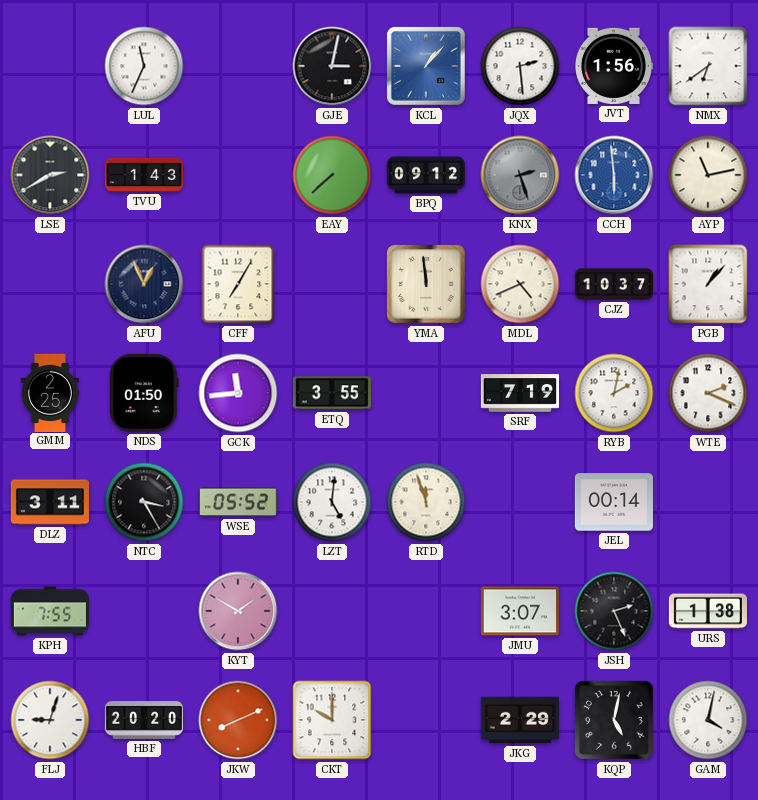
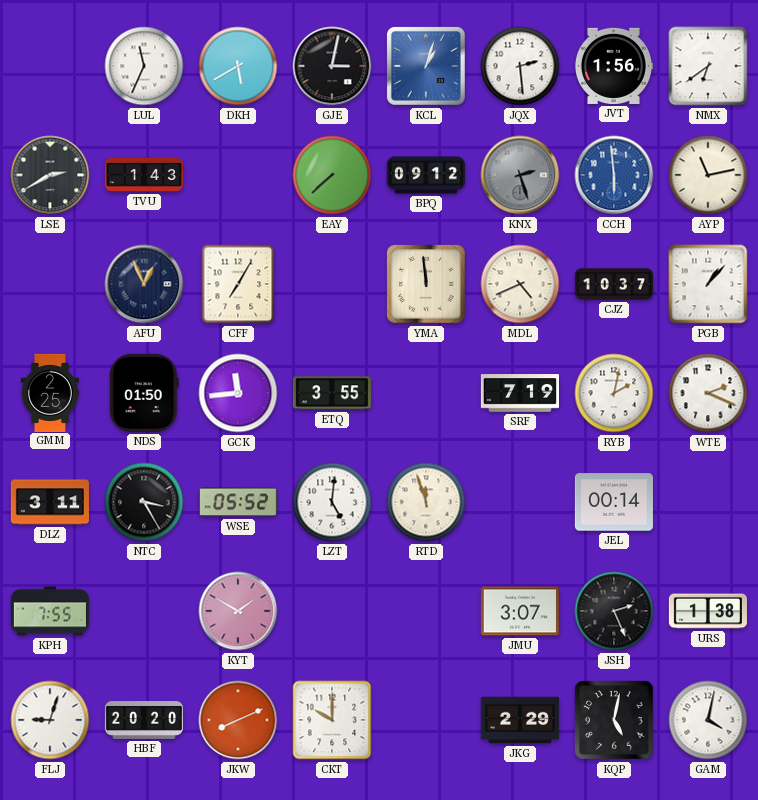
DKH: none -> 5:40 (238, 66)
KCL: 1:07 -> 1:03 (426, 66)
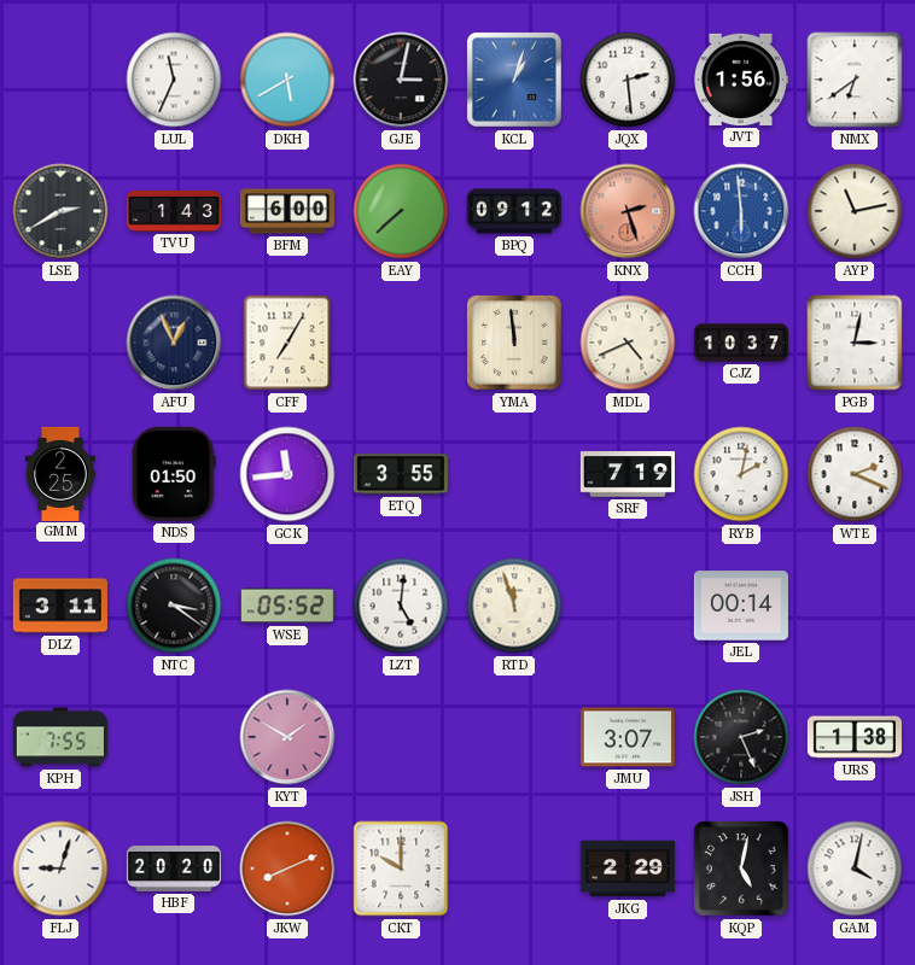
BFM: none -> 6:00 (286, 211)
KNX dial: grey -> salmon (628, 211)
PGB: 1:07 -> 3:02 (855, 343)
NTC: 3:25 -> 3:21 (174, 606)
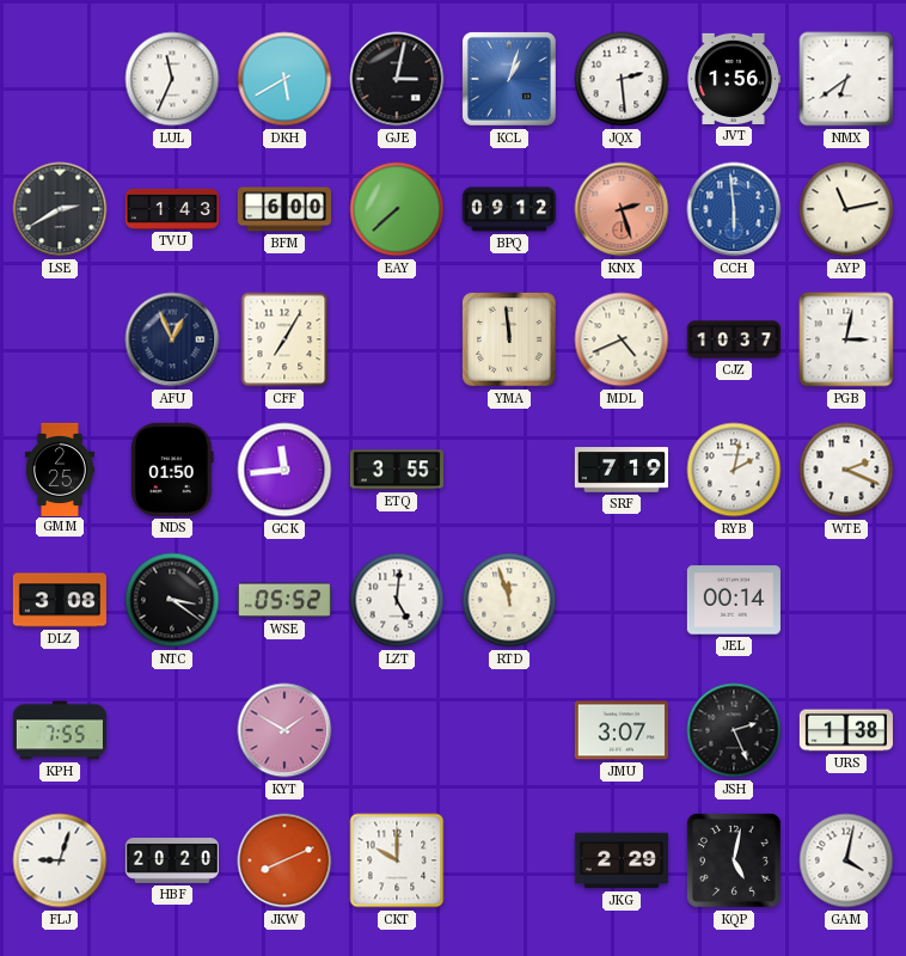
DLZ: 3:11 -> 3:08 (60, 600)
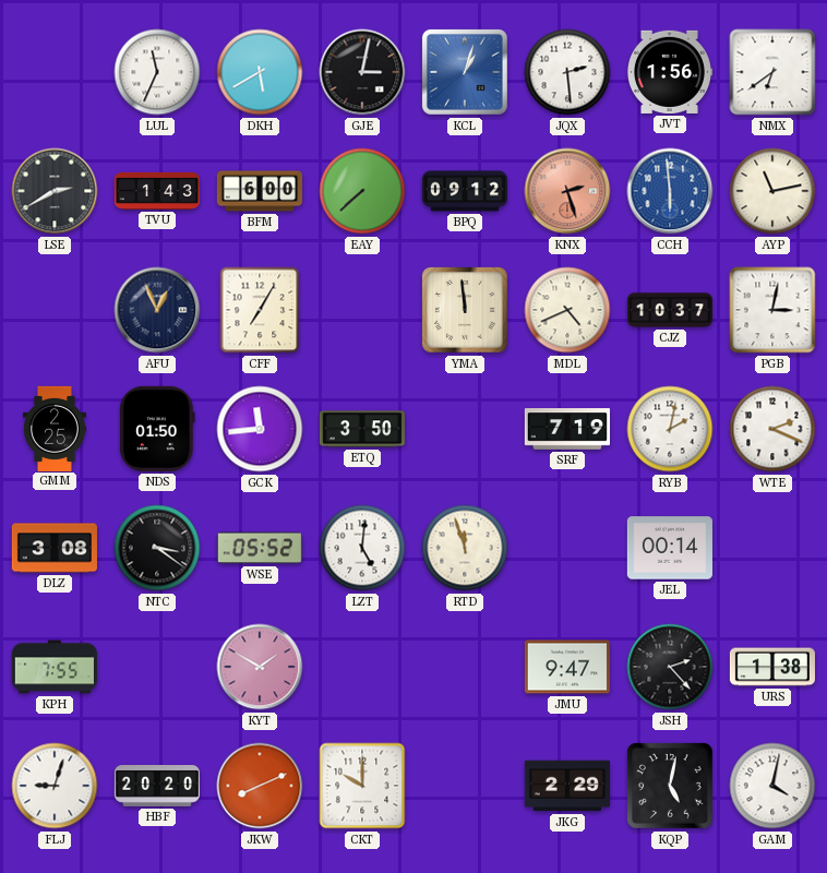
ETQ: 3:55 -> 3:50 (362, 429)
JMU: 3:07 -> 9:47 (567, 667)
JSH: 2:26 -> 2:23 (670, 667)
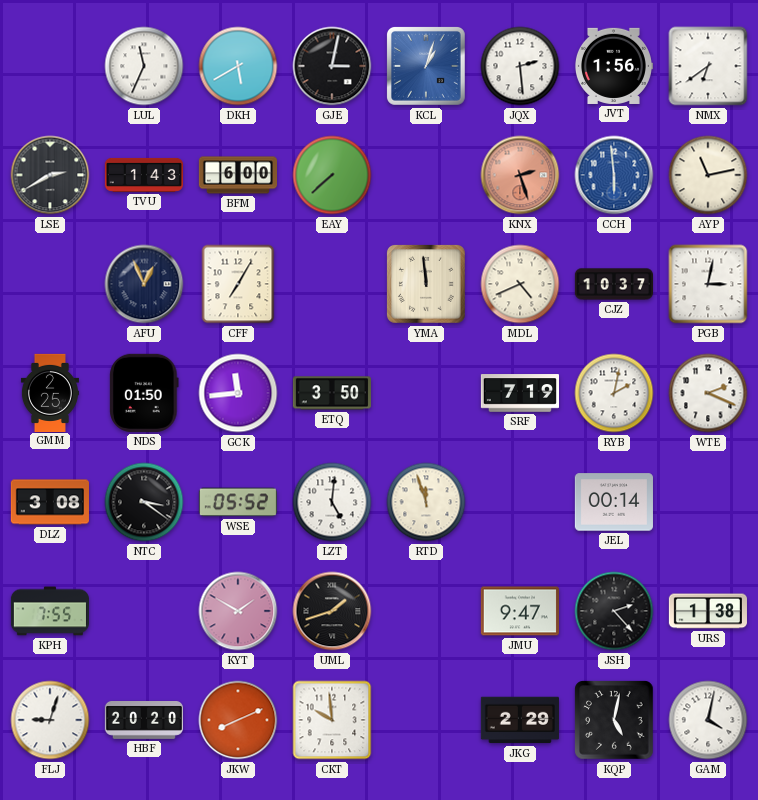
BPQ: 09:12 -> none (465, 191)
UML: none -> 1:42 (332, 611)
CKT: 10:00 -> 9:59 (332, 720)
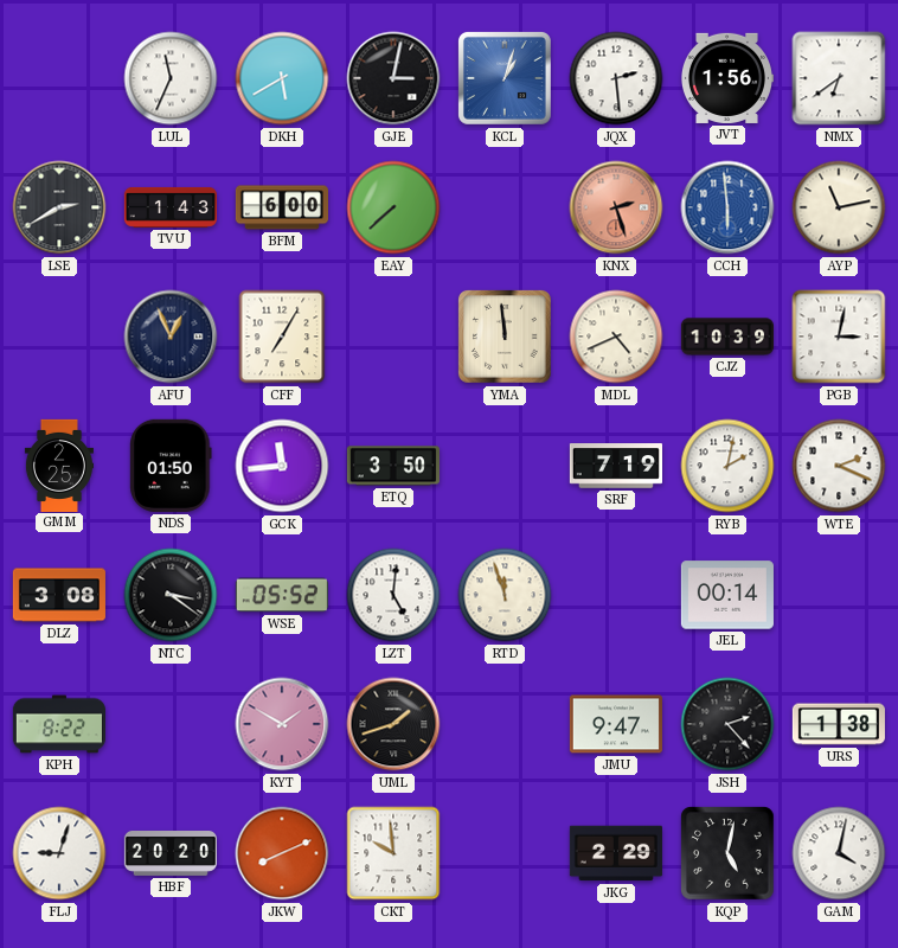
CJZ: 10:37 -> 10:39 (726, 337)
KPH: 7:55 -> 8:22 (58, 724)
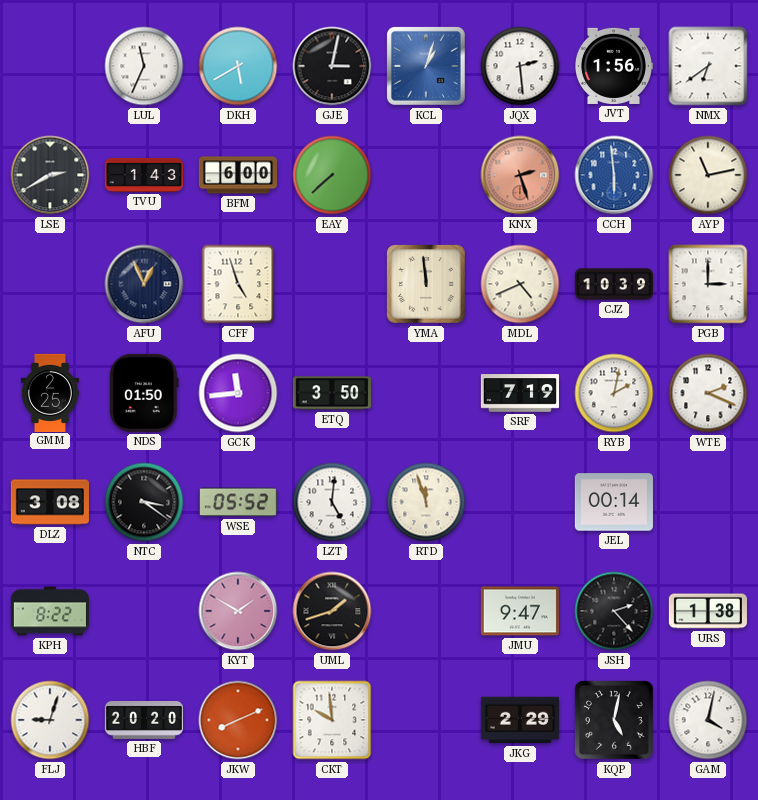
CFF: 7:05 -> 4:57 (238, 284)
PGB: 3:02 -> 3:00 (708, 284)
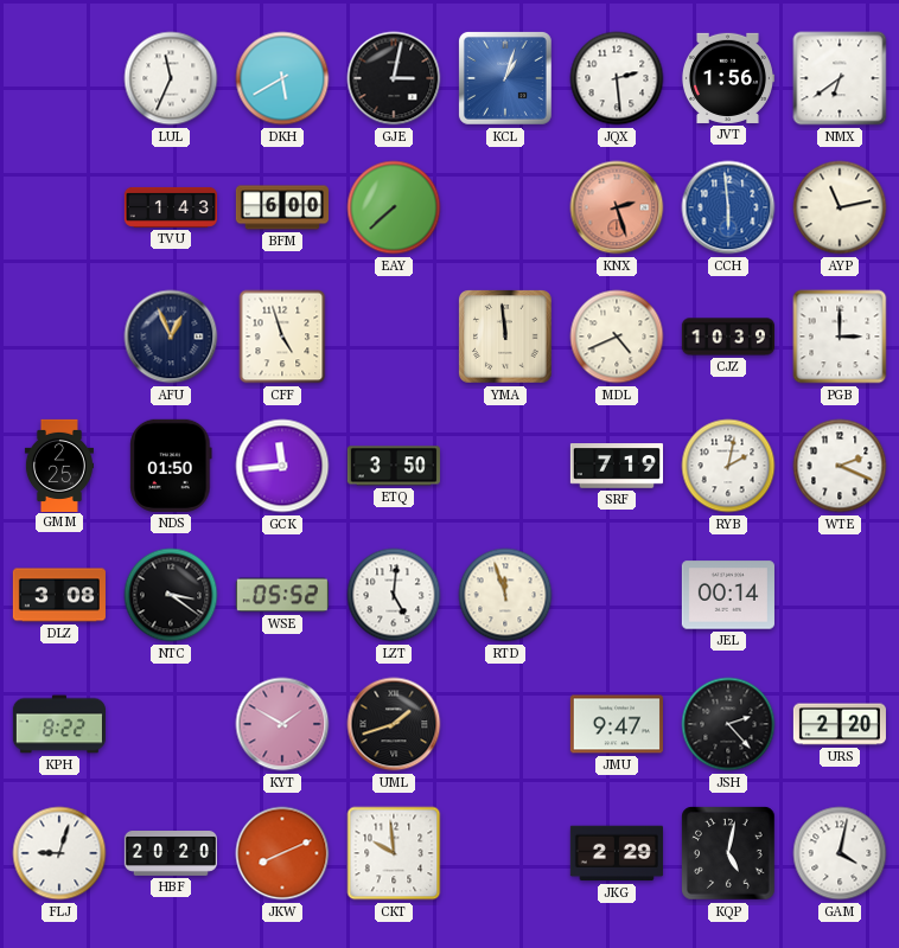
LSE: 2:40 -> none (50, 175)
URS: 1:38 -> 2:20 (840, 724)
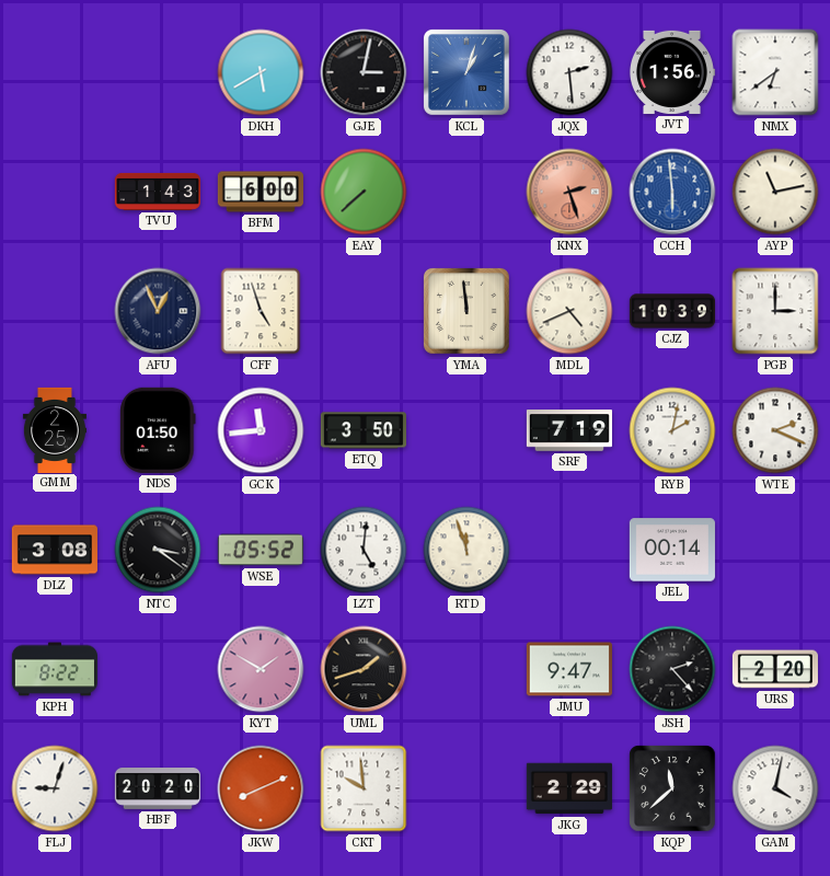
LUL: 11:34 -> none (171, 78)
KQP: 5:02 -> 11:38 (672, 788)
